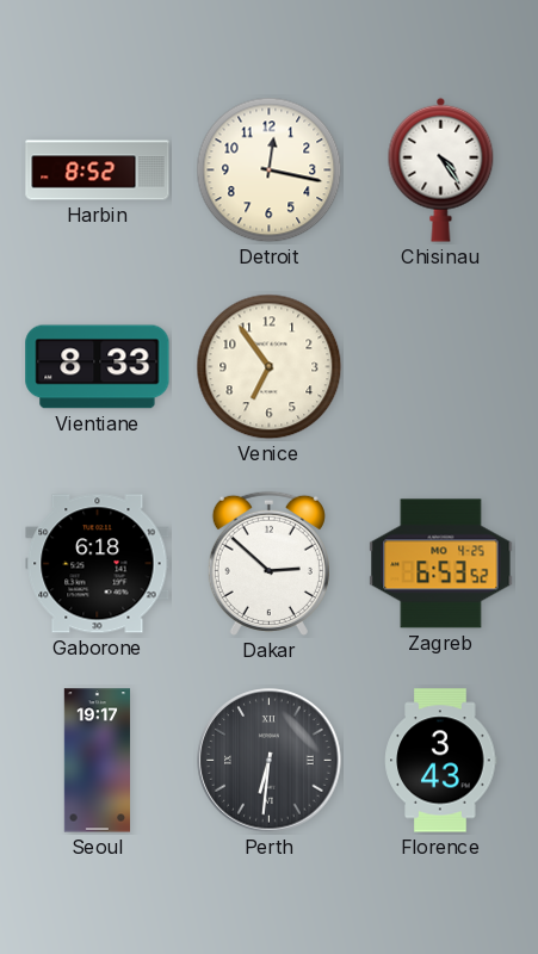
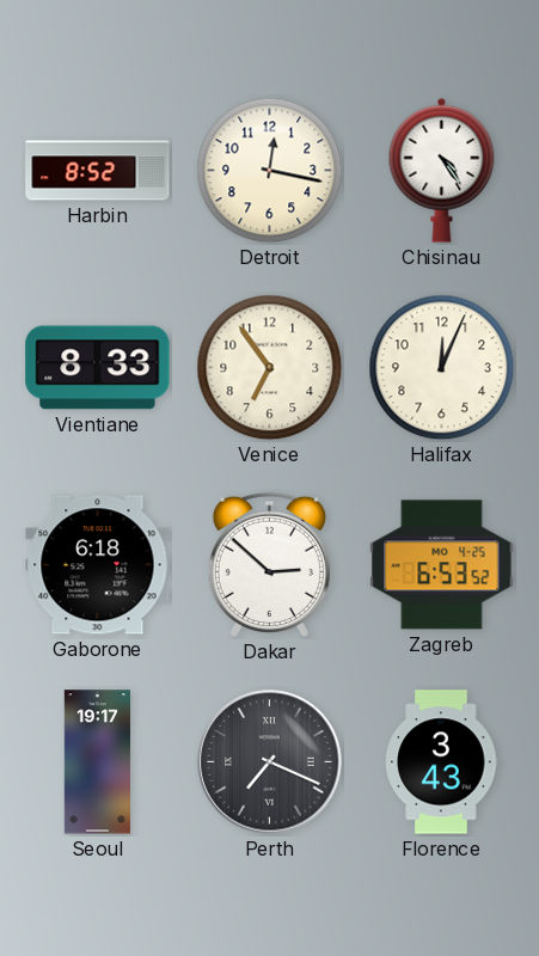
Halifax: none -> 12:04 (442, 368)
Perth: 6:31 -> 7:19 (270, 762)
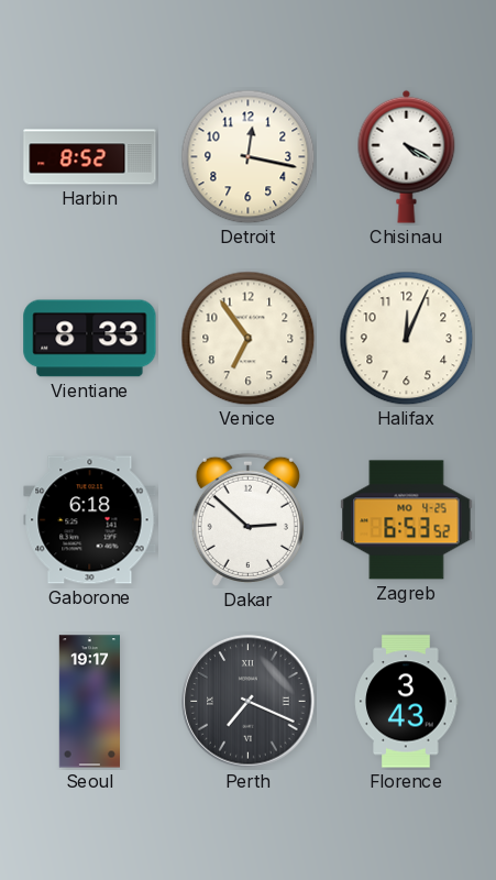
Chisinau: 4:24 -> 4:20 (407, 156)
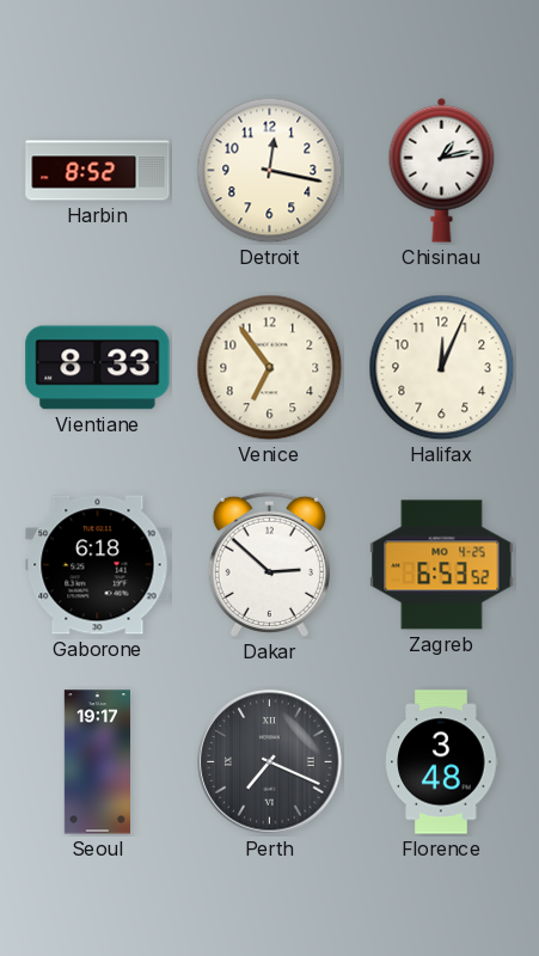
Chisinau: 4:20 -> 1:13 (442, 170)
Florence: 3:43 -> 3:48 (442, 762)
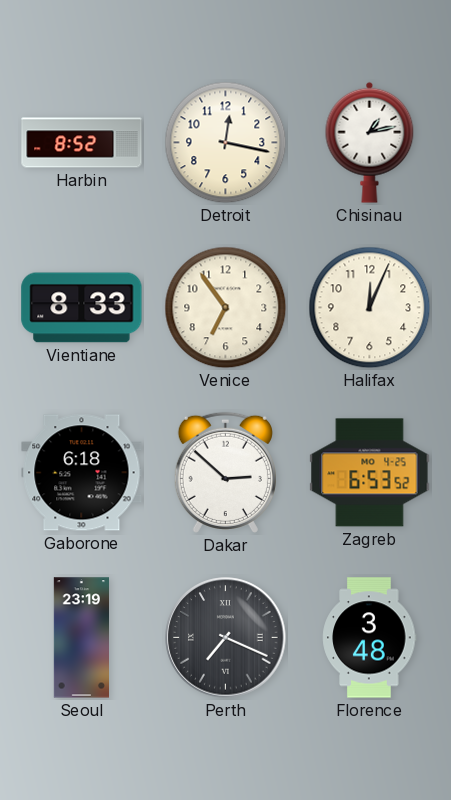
Seoul: 19:17 -> 23:19 (81, 638)
